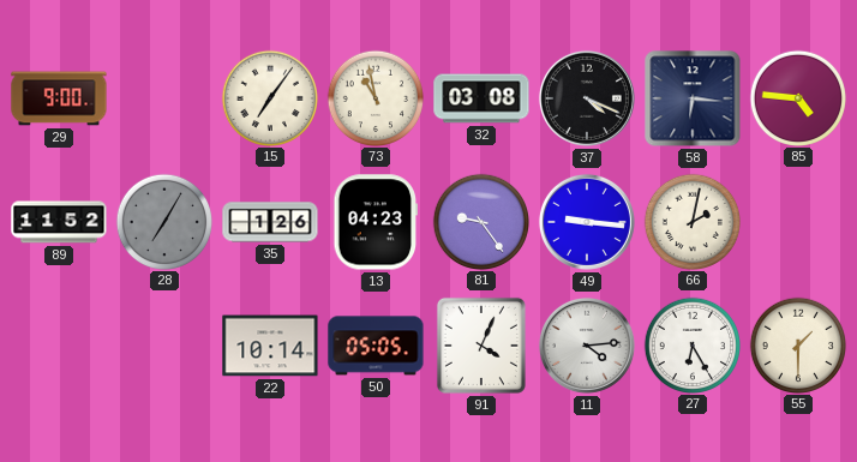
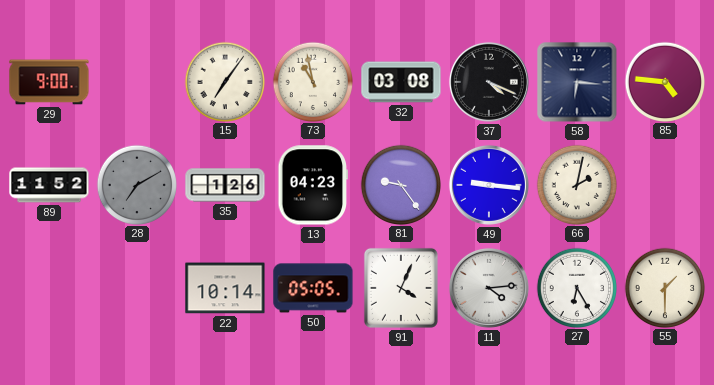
28: 7:05 -> 7:10 (136, 184)
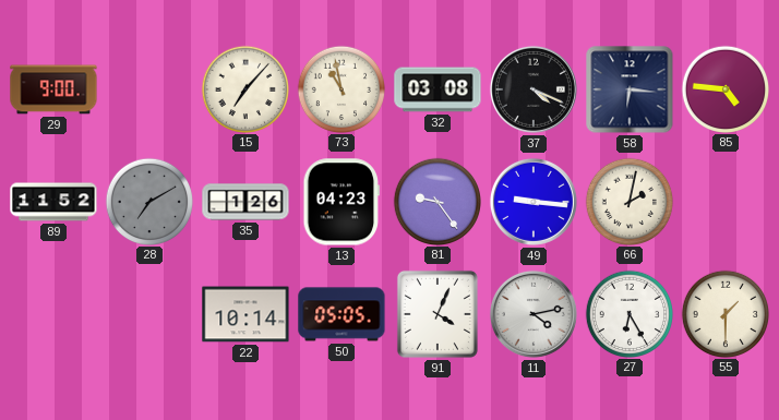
15: 7:06 -> 7:07 (244, 88)
11: 4:14 -> 4:13 (534, 314)
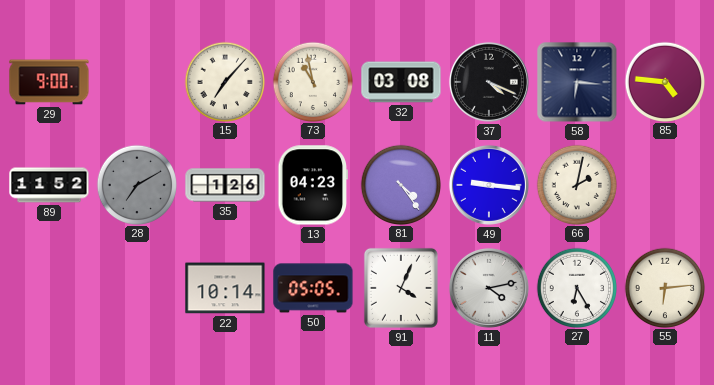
81: 9:24 -> 4:24 (400, 184)
55: 1:30 -> 6:14 (664, 287)
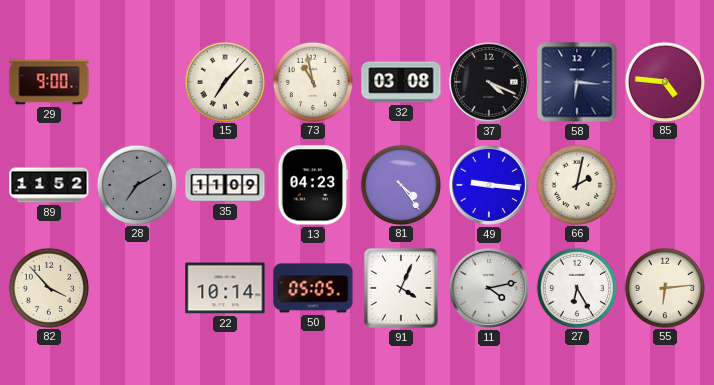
35: 1:26 -> 11:09 (225, 185)
82: none -> 3:53 (48, 287)
